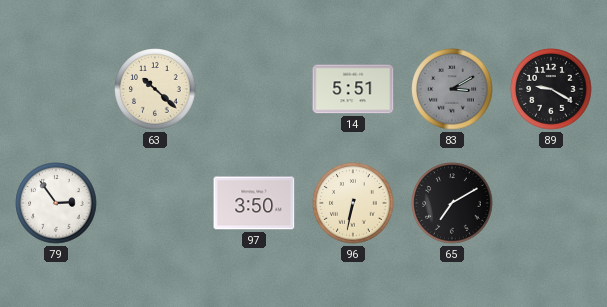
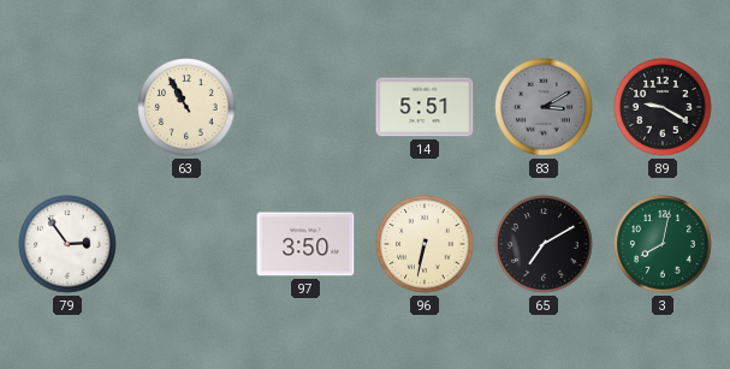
63: 10:22 -> 10:55 (186, 107)
3: none -> 8:02 (663, 244)
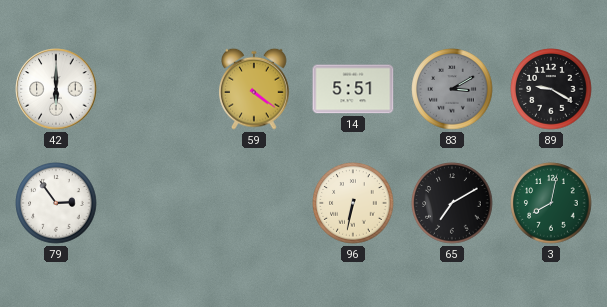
42: none -> 6:00 (56, 89)
63: 10:55 -> none (186, 107)
59: none -> 4:21 (254, 89)
97: 3:50 -> none (305, 244)
